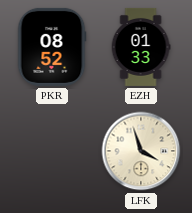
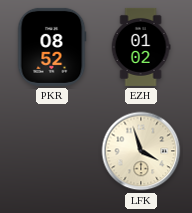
EZH: 01:33 -> 01:02 (141, 47)
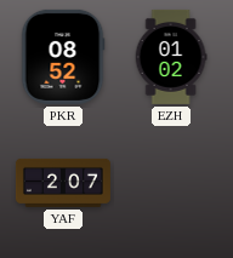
YAF: none -> 2:07 (63, 183)
LFK: 3:57 -> none (141, 151)
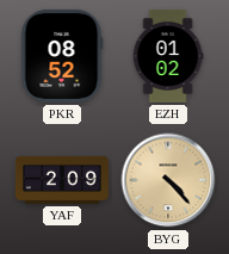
YAF: 2:07 -> 2:09 (62, 180)
BYG: none -> 4:23 (168, 180)
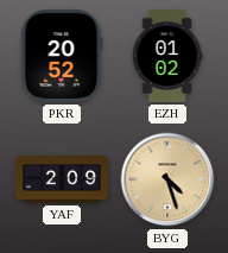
PKR: 08:52 -> 20:52 (62, 56)
BYG: 4:23 -> 4:27 (167, 179)
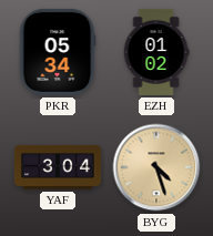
PKR: 20:52 -> 05:34 (58, 52)
YAF: 2:09 -> 3:04 (58, 167)
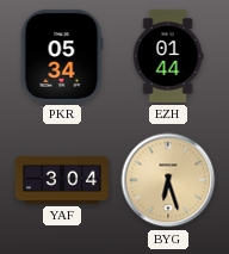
EZH: 01:02 -> 01:44 (168, 56)
BYG: 4:27 -> 6:27 (168, 180)
